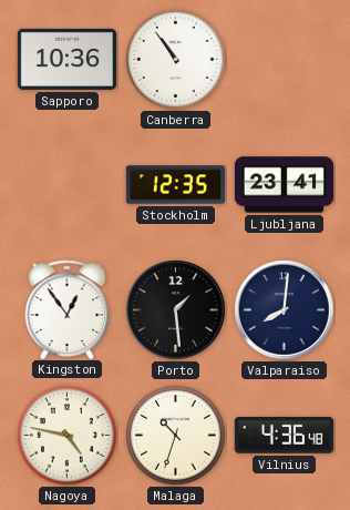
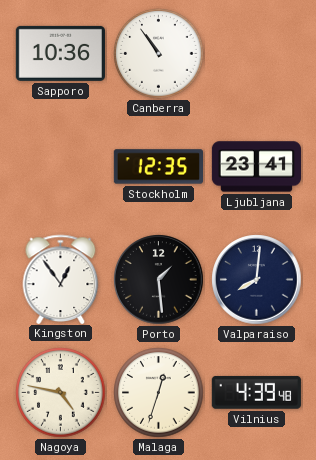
Malaga: 10:33 -> 12:33 (159, 393)
Vilnius: 4:36 -> 4:39 (256, 392)
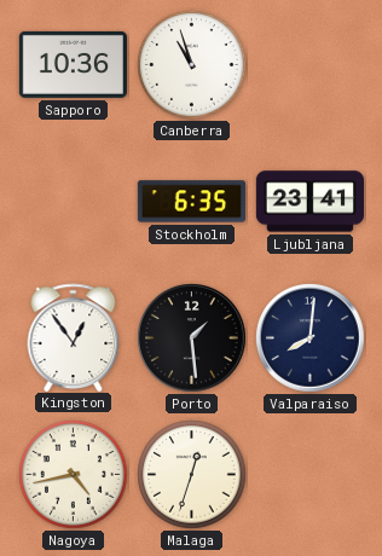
Canberra: 10:54 -> 10:57 (192, 65)
Stockholm: 12:35 -> 6:35 (191, 202)
Nagoya: 4:47 -> 4:43 (74, 475)
Vilnius: 4:39 -> none (256, 392)
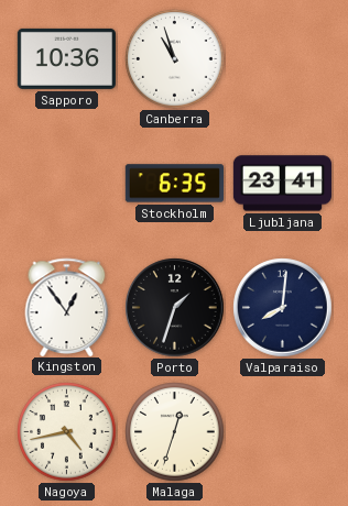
Porto: 1:29 -> 1:33 (175, 308)
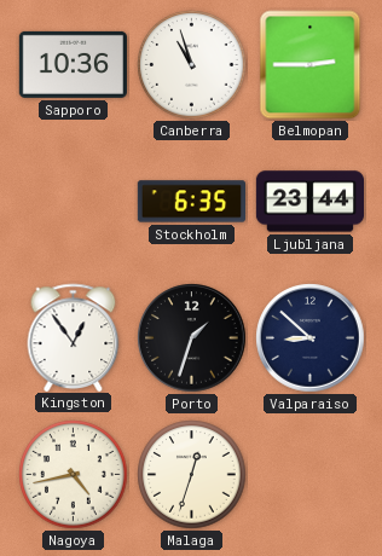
Belmopan: none -> 2:45 (311, 65)
Ljubljana: 23:41 -> 23:44 (309, 202)
Valparaiso: 8:01 -> 8:52 (311, 338)
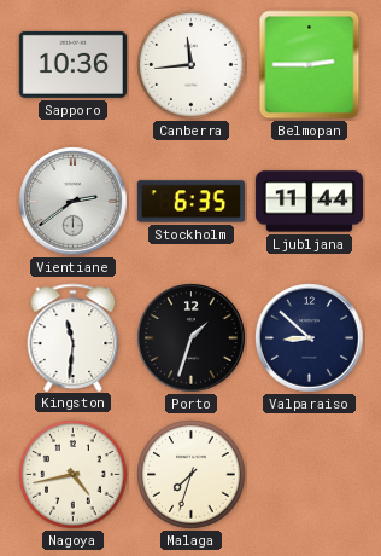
Canberra: 10:57 -> 11:44 (192, 65)
Vientiane: none -> 2:39 (74, 202)
Ljubljana: 23:44 -> 11:44 (309, 202)
Kingston: 12:54 -> 11:31 (74, 337)
Malaga: 12:33 -> 7:33 (192, 475)
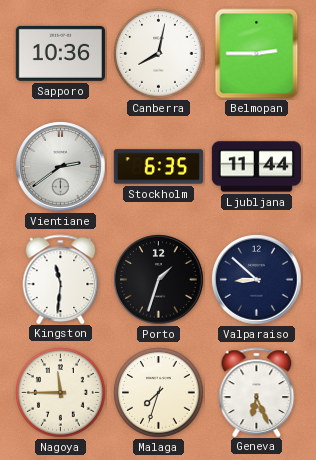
Canberra: 11:44 -> 8:02 (159, 54)
Nagoya: 4:43 -> 11:45 (61, 393)
Geneva: none -> 6:26 (257, 392)
